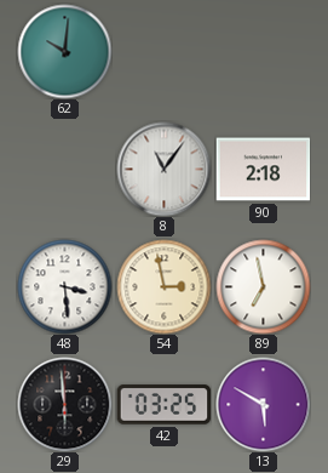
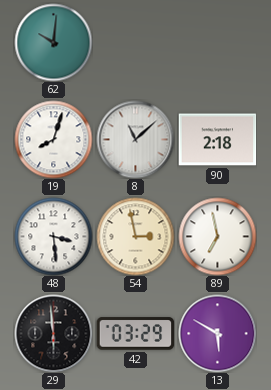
19: none -> 8:03 (53, 139)
8: 11:06 -> 11:08 (135, 139)
42: 03:25 -> 03:29 (135, 334)
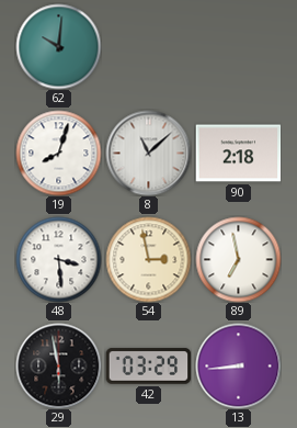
29: 5:59 -> 5:58 (58, 365)
13: 5:50 -> 8:44 (238, 365)
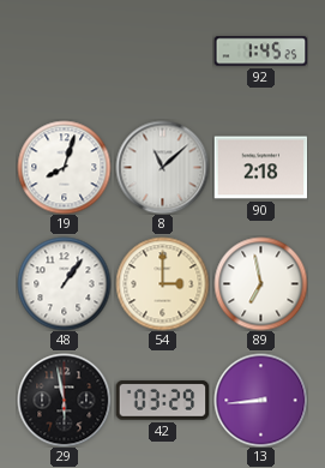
62: 10:01 -> none (58, 46)
92: none -> 1:45 (260, 52)
48: 3:29 -> 1:06 (64, 283)
54: 2:58 -> 3:00 (162, 283)
